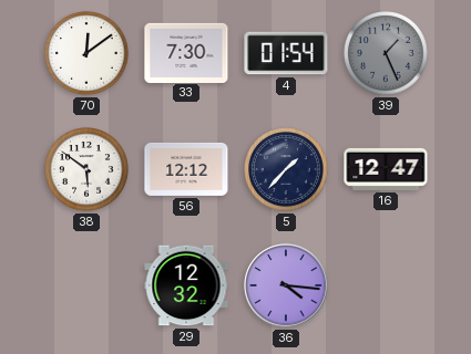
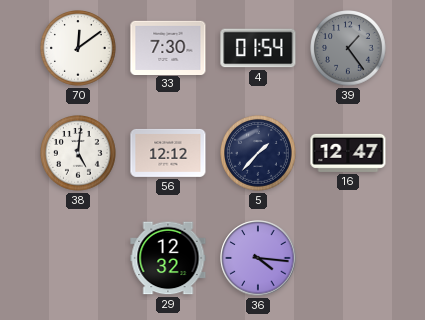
39: 1:26 -> 1:24 (349, 49)
38: 5:51 -> 5:01 (79, 154)
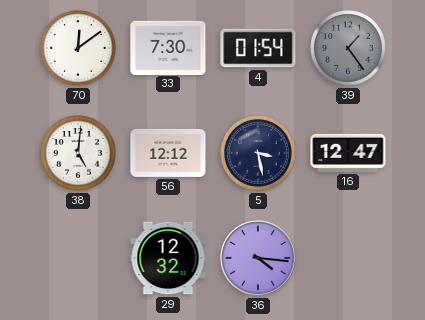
5: 1:37 -> 3:28 (259, 154)
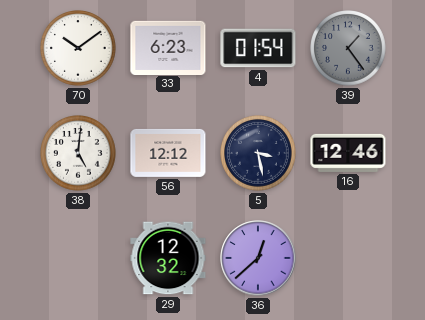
70: 12:09 -> 10:09 (79, 49)
33: 7:30 -> 6:23 (168, 47)
16: 12:47 -> 12:46 (348, 153)
36: 4:16 -> 12:38 (258, 258)
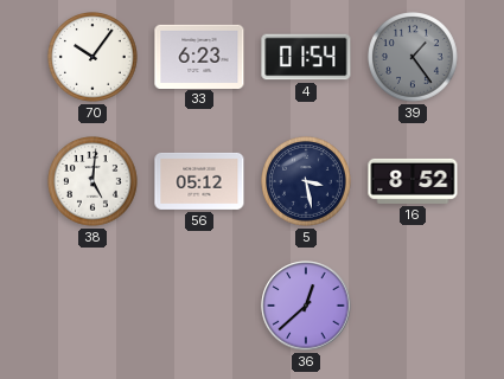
70: 10:09 -> 10:06 (94, 58)
56: 12:12 -> 05:12 (199, 181)
16: 12:46 -> 8:52 (413, 181)
29: 12:32 -> none (168, 258)
